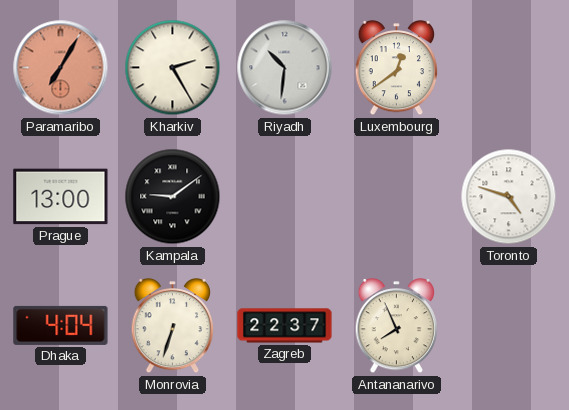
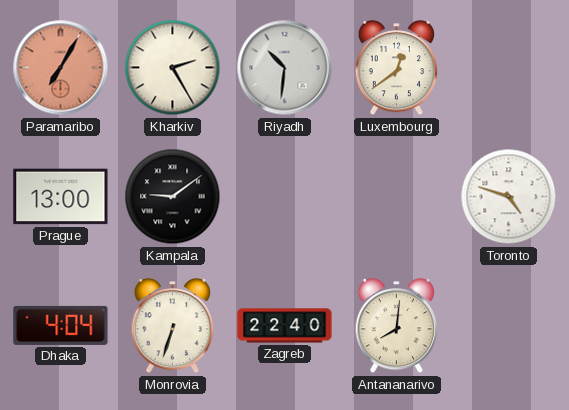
Zagreb: 22:37 -> 22:40 (285, 326)
Antananarivo: 7:56 -> 8:01 (397, 327)
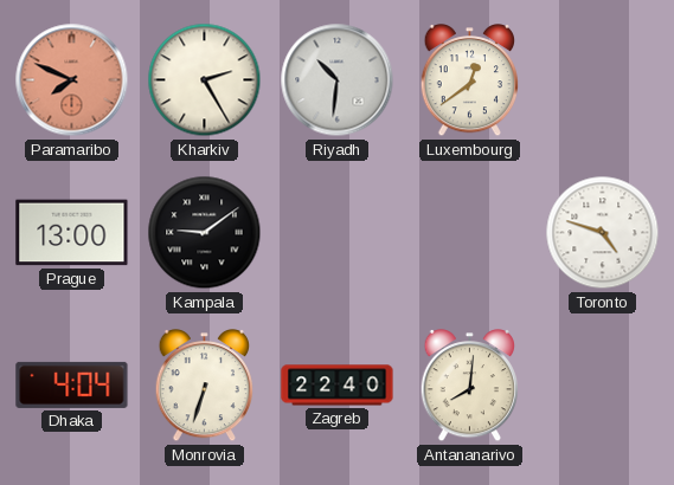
Paramaribo: 7:05 -> 7:49 (72, 80)
